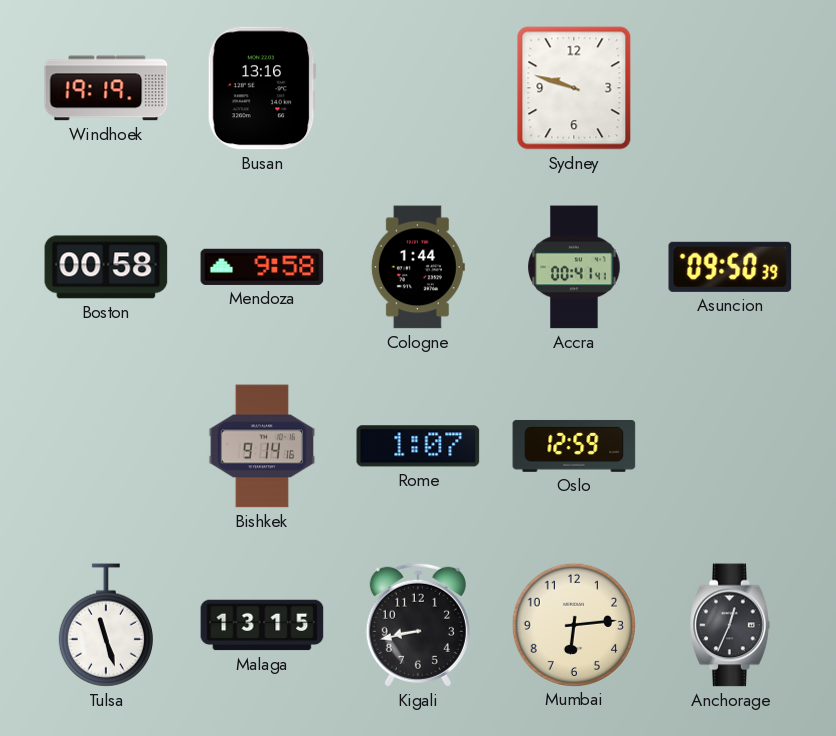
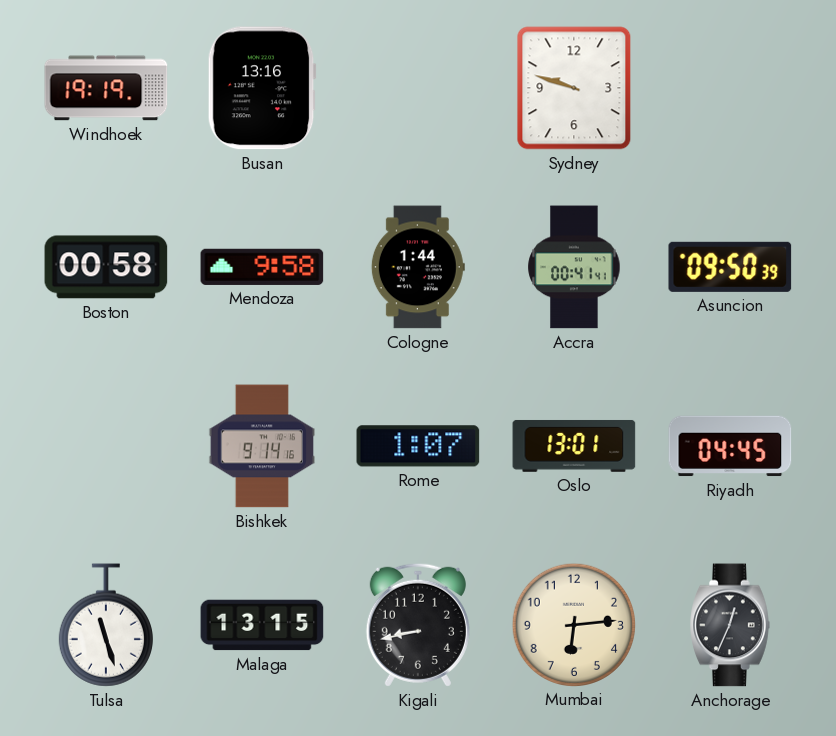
Oslo: 12:59 -> 13:01 (574, 446)
Riyadh: none -> 04:45 (730, 446)
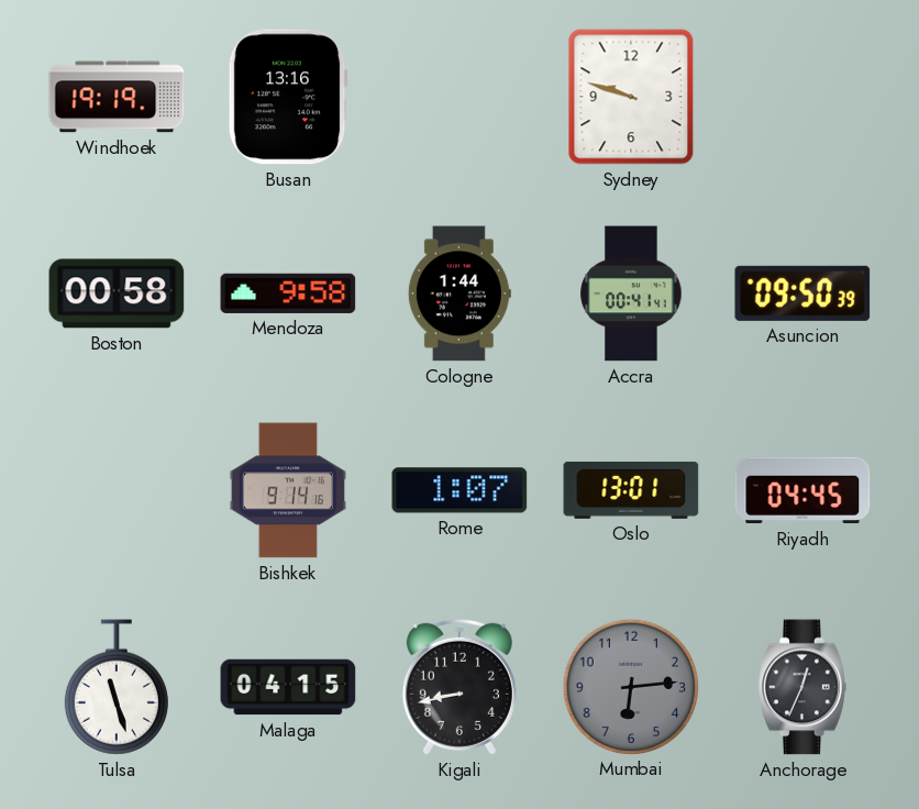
Malaga: 13:15 -> 04:15 (288, 687)
Mumbai dial: cream -> grey (630, 686)
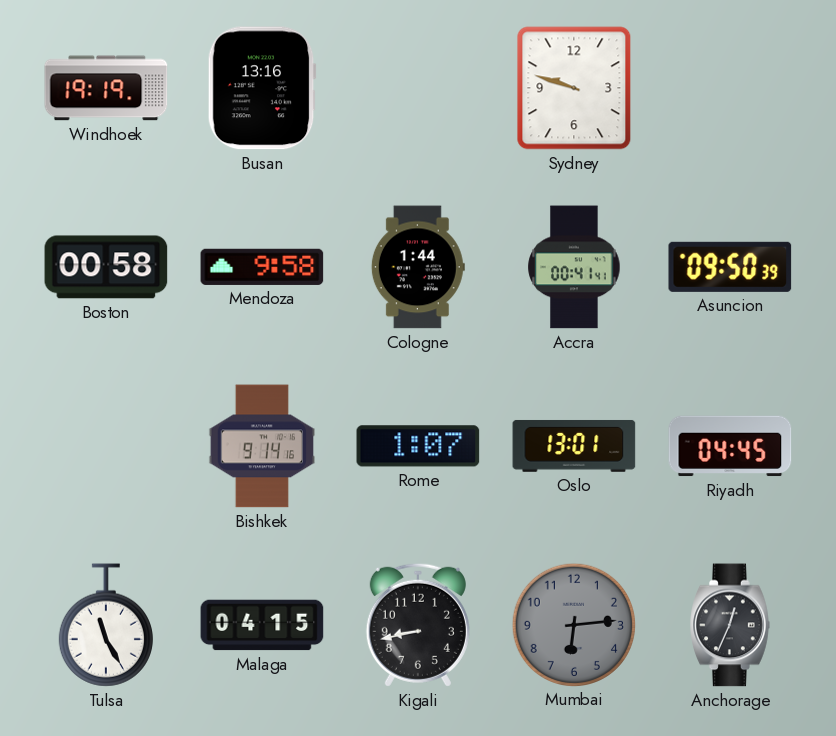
Tulsa: 11:27 -> 11:25 (106, 625)
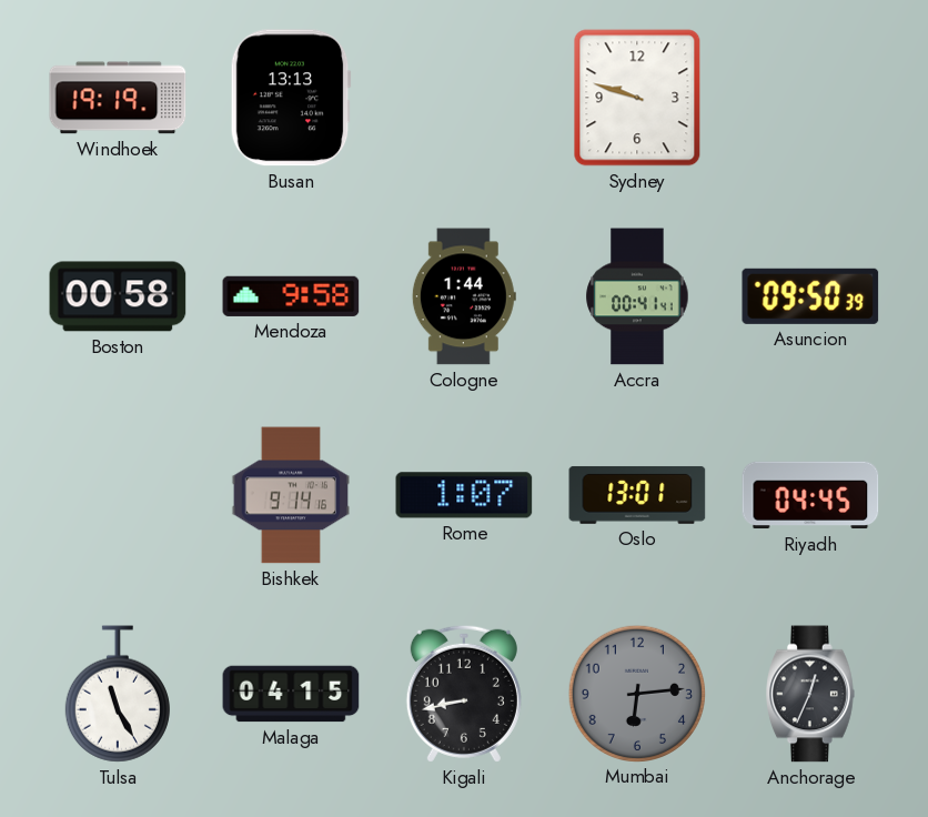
Busan: 13:16 -> 13:13 (291, 98)
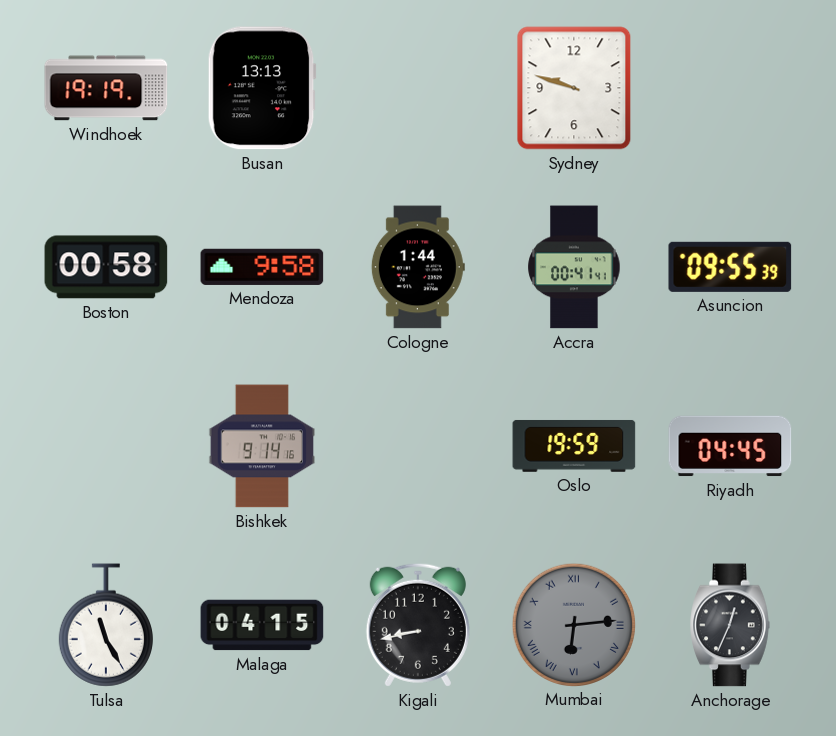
Asuncion: 09:50 -> 09:55 (730, 267)
Rome: 1:07 -> none (464, 495)
Oslo: 13:01 -> 19:59 (574, 446)
Mumbai numerals: Arabic -> Roman (573, 624)
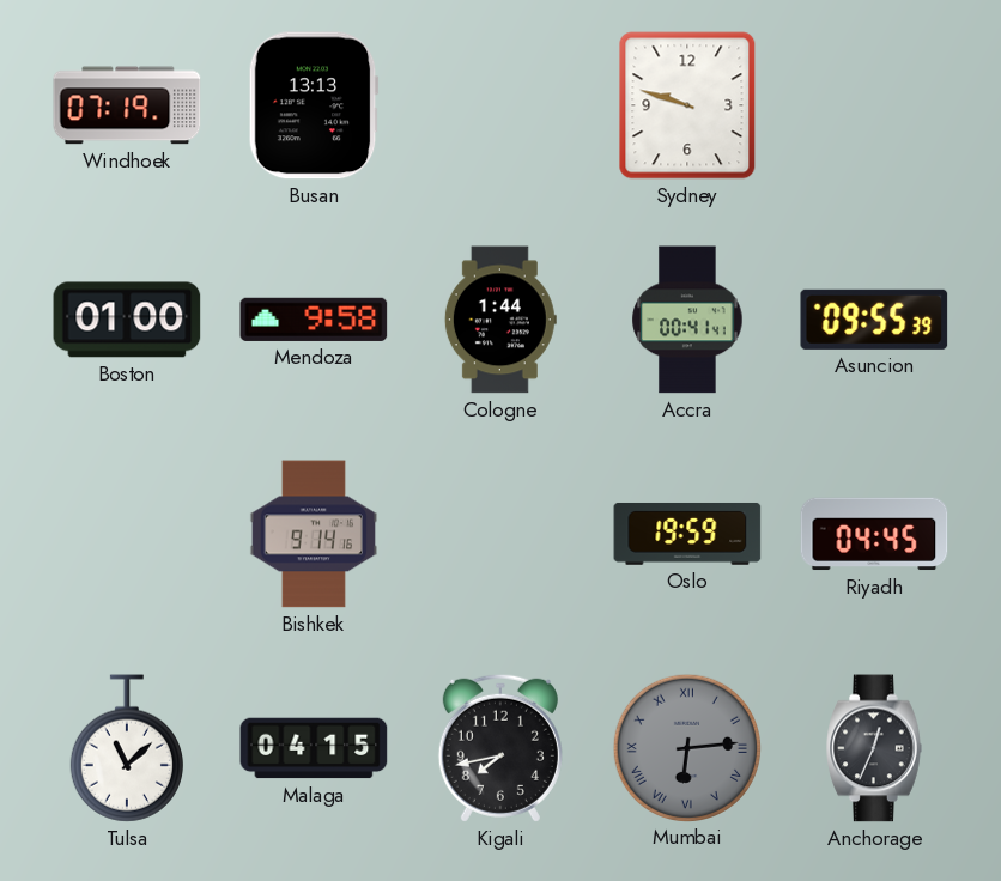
Windhoek: 19:19 -> 07:19 (127, 105)
Boston: 00:58 -> 01:00 (127, 320)
Tulsa: 11:25 -> 11:08 (127, 748)
Kigali: 8:43 -> 7:43 (500, 748)
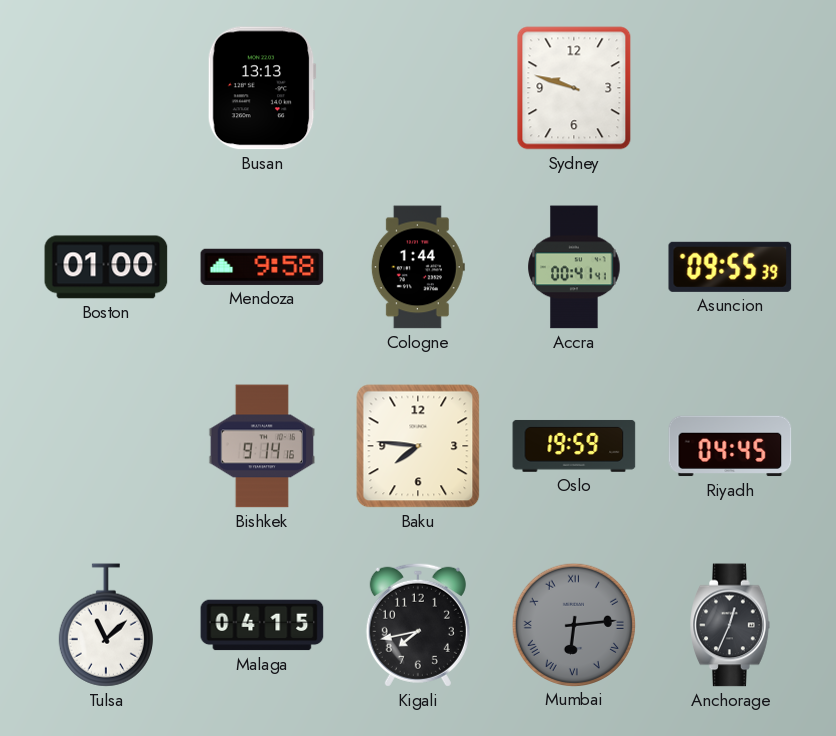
Windhoek: 07:19 -> none (127, 105)
Baku: none -> 7:46 (418, 446)
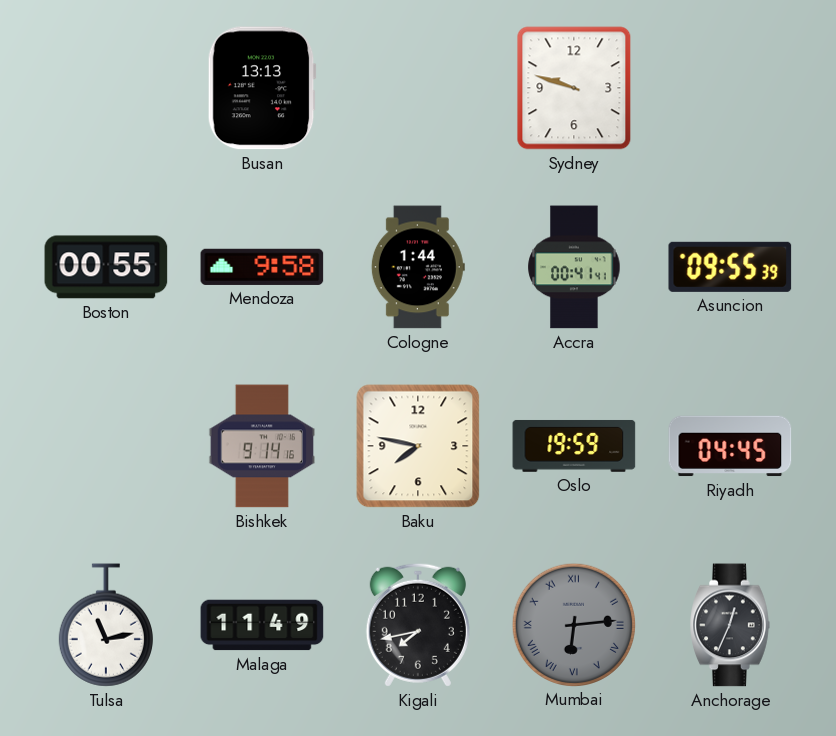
Boston: 01:00 -> 00:55 (106, 267)
Baku: 7:46 -> 7:47 (418, 446)
Tulsa: 11:08 -> 11:13 (106, 625)
Malaga: 04:15 -> 11:49 (262, 625)
